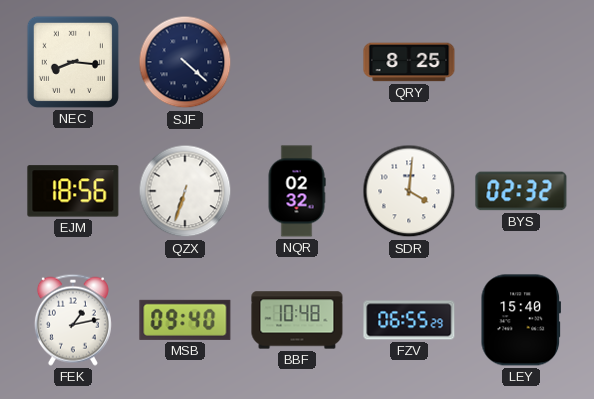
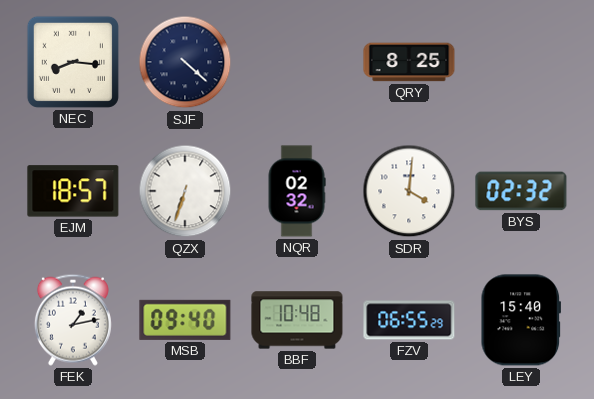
EJM: 18:56 -> 18:57 (73, 191)
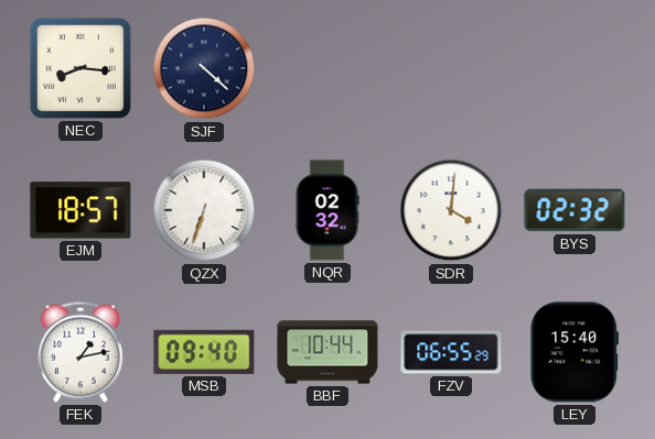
QRY: 8:25 -> none (409, 62)
BBF: 10:48 -> 10:44 (327, 352)
